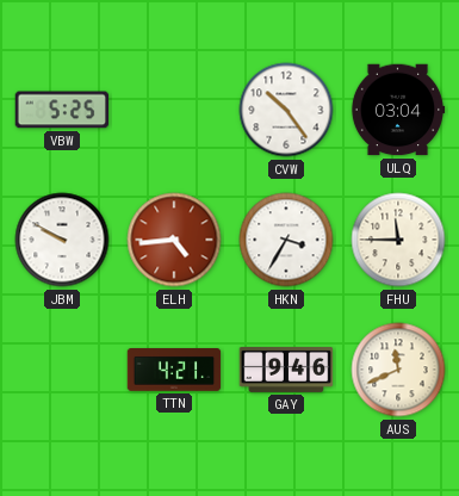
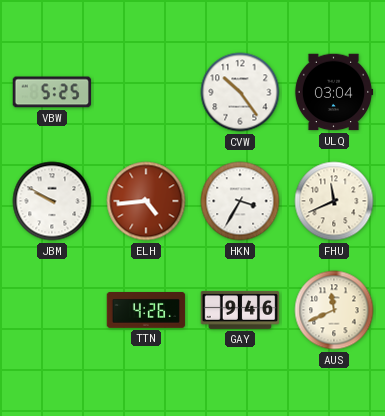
FHU: 11:45 -> 11:41 (334, 201)
TTN: 4:21 -> 4:26 (146, 311)
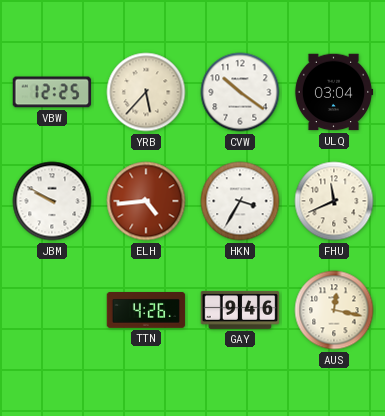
VBW: 5:25 -> 12:25 (52, 92)
YRB: none -> 5:37 (146, 92)
CVW: 10:24 -> 10:21 (240, 92)
AUS: 11:41 -> 12:17 (334, 310)
